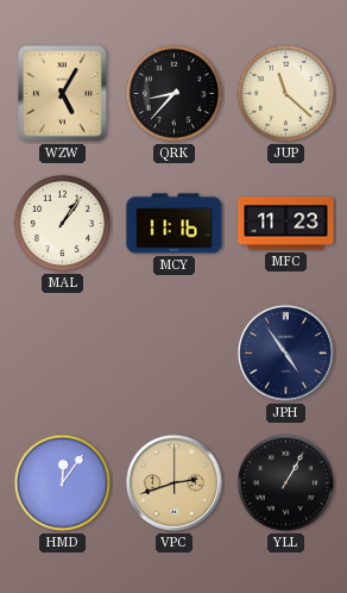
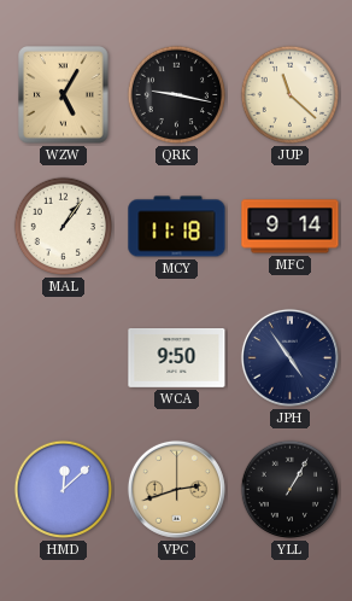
QRK: 8:37 -> 9:17 (177, 95)
MCY: 11:16 -> 11:18 (177, 227)
MFC: 11:23 -> 9:14 (291, 227)
WCA: none -> 9:50 (177, 357)
HMD: 12:06 -> 12:08 (64, 490)
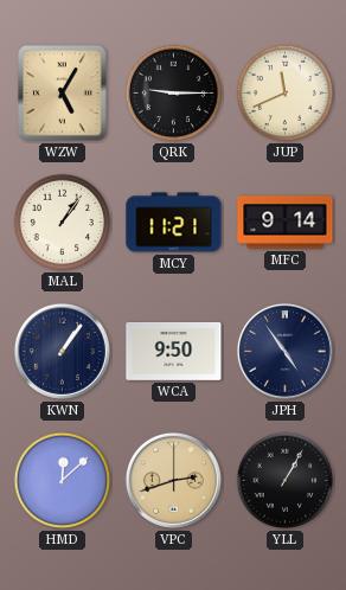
QRK: 9:17 -> 9:15 (174, 94)
JUP: 11:22 -> 11:41 (286, 94)
MCY: 11:18 -> 11:21 (174, 223)
KWN: none -> 1:06 (62, 351)
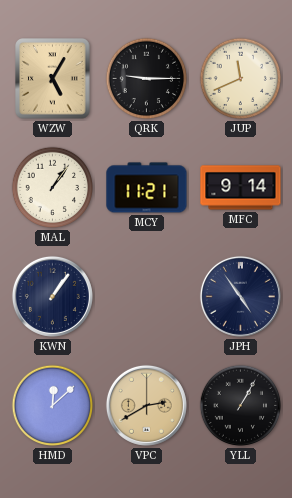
WCA: 9:50 -> none (174, 351)
VPC: 2:42 -> 2:40 (146, 405)
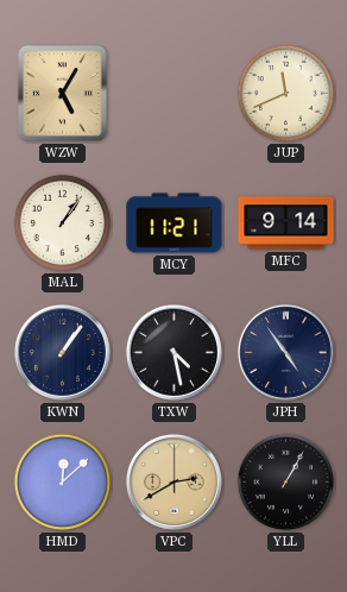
QRK: 9:15 -> none (147, 79)
TXW: none -> 4:28 (173, 352)
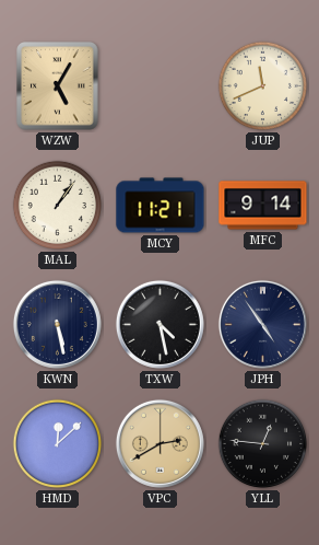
KWN: 1:06 -> 5:28 (57, 324)
YLL: 1:05 -> 12:46 (263, 444)
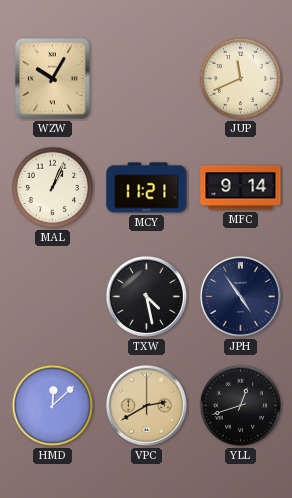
WZW: 5:05 -> 10:05 (53, 79)
MAL: 1:06 -> 1:04 (53, 188)
KWN: 5:28 -> none (57, 324)
YLL: 12:46 -> 12:42 (241, 406)
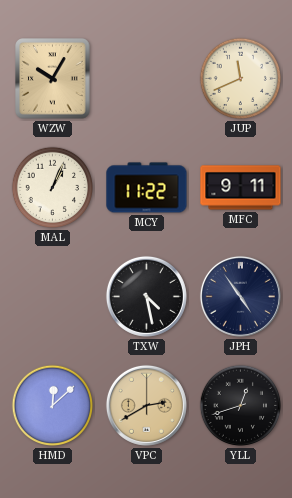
MCY: 11:21 -> 11:22 (147, 188)
MFC: 9:14 -> 9:11 (241, 188)
